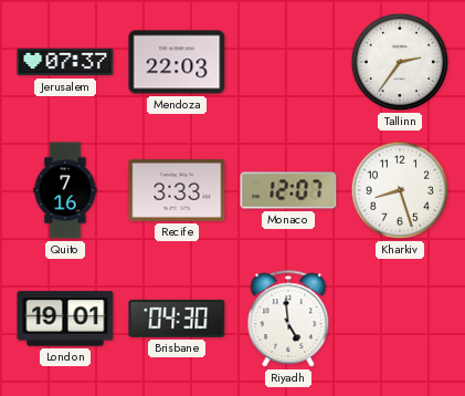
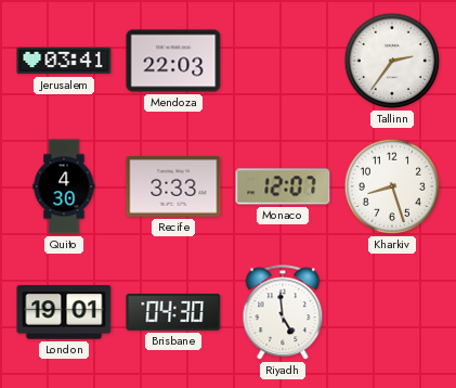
Jerusalem: 07:37 -> 03:41 (64, 61)
Quito: 7:16 -> 4:30 (64, 186)
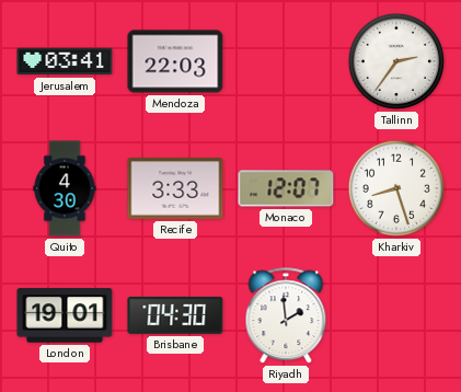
Riyadh: 4:59 -> 1:59 (286, 316)
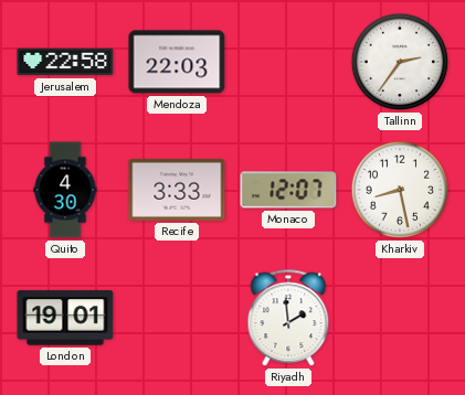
Jerusalem: 03:41 -> 22:58 (65, 62)
Kharkiv: 8:27 -> 8:28 (400, 190)
Brisbane: 04:30 -> none (175, 315)
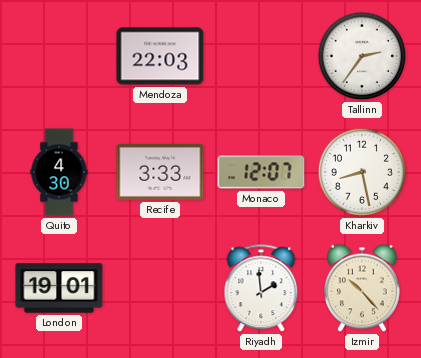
Jerusalem: 22:58 -> none (65, 62)
Izmir: none -> 10:23 (362, 288)
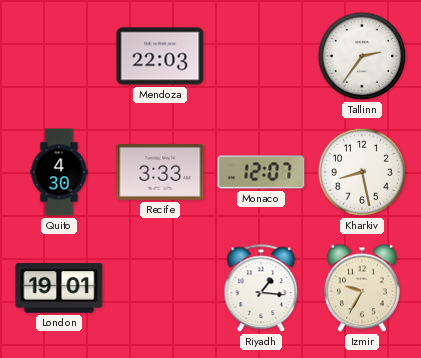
Riyadh: 1:59 -> 1:16 (261, 289)
Izmir: 10:23 -> 9:35 (362, 288)
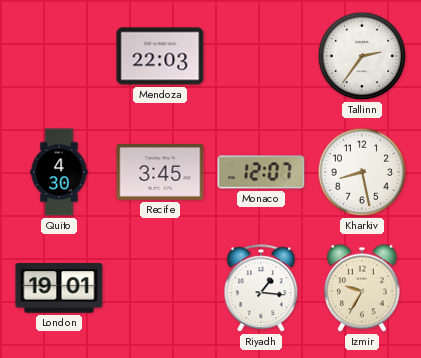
Recife: 3:33 -> 3:45 (160, 172)
